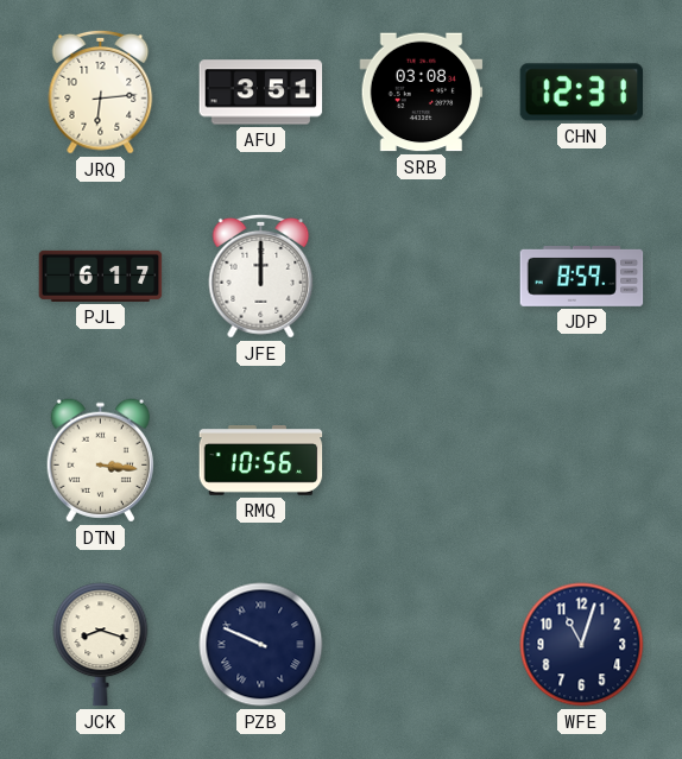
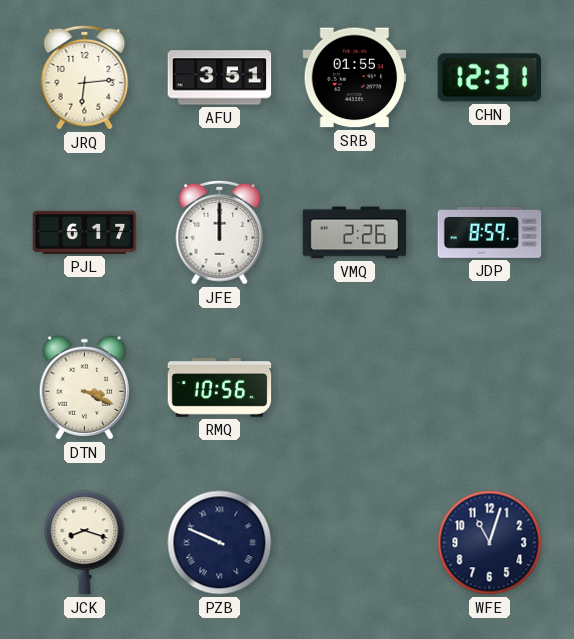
SRB: 03:08 -> 01:55 (355, 78)
VMQ: none -> 2:26 (355, 233)
DTN: 3:16 -> 3:19 (84, 388)
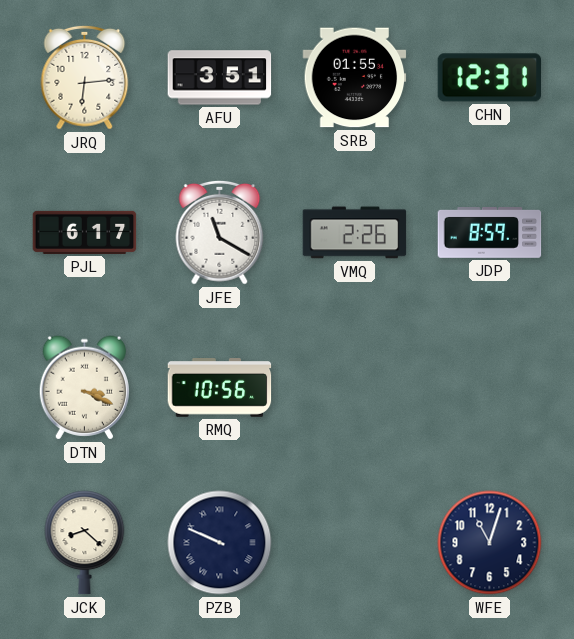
JFE: 12:00 -> 11:20 (220, 232)
JCK: 8:18 -> 8:22 (85, 543)
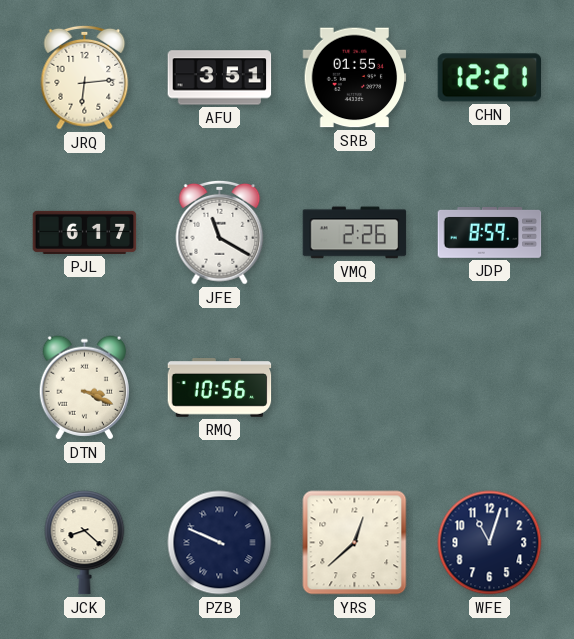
CHN: 12:31 -> 12:21 (490, 78)
YRS: none -> 12:38 (355, 543)
